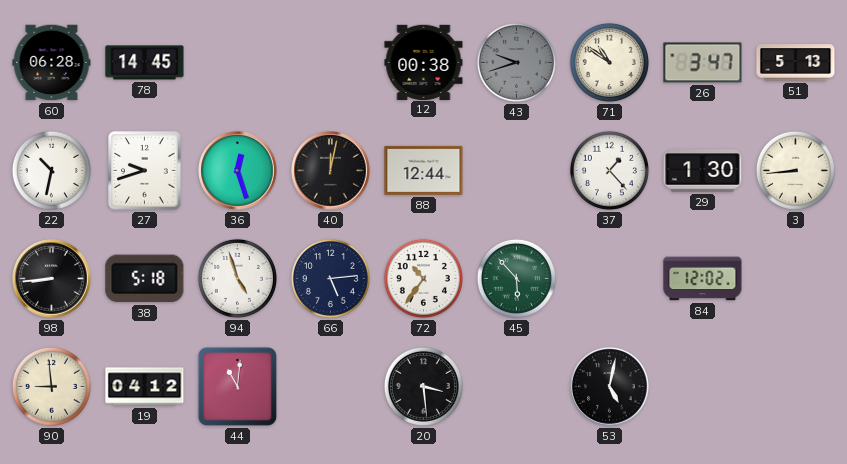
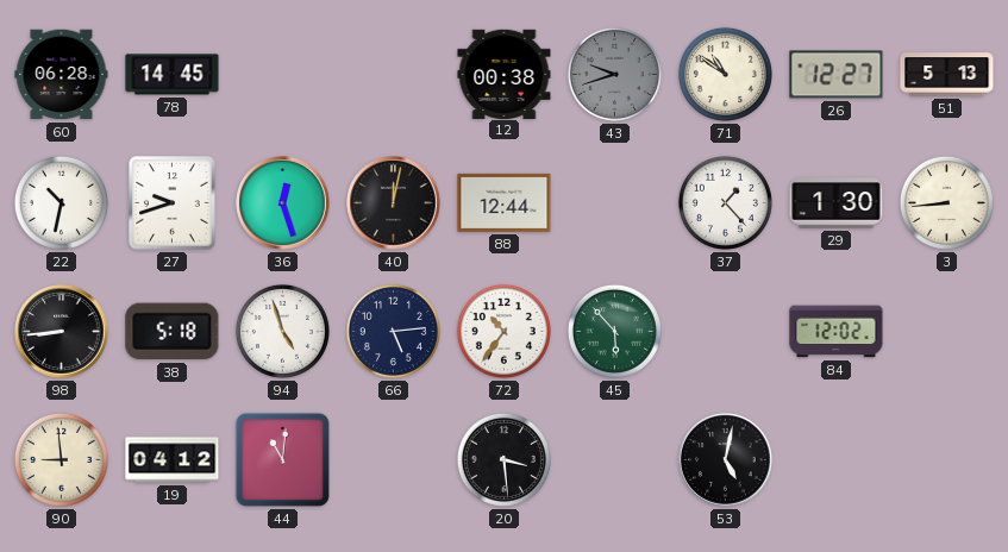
26: 3:47 -> 12:27 (837, 75)
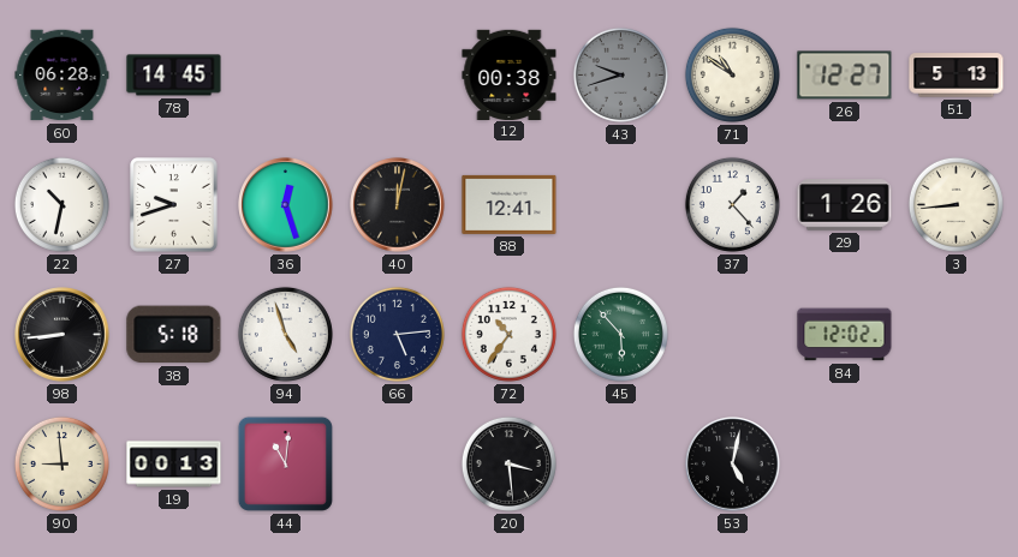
88: 12:44 -> 12:41 (510, 204)
29: 1:30 -> 1:26 (845, 205)
19: 04:12 -> 00:13 (174, 465)
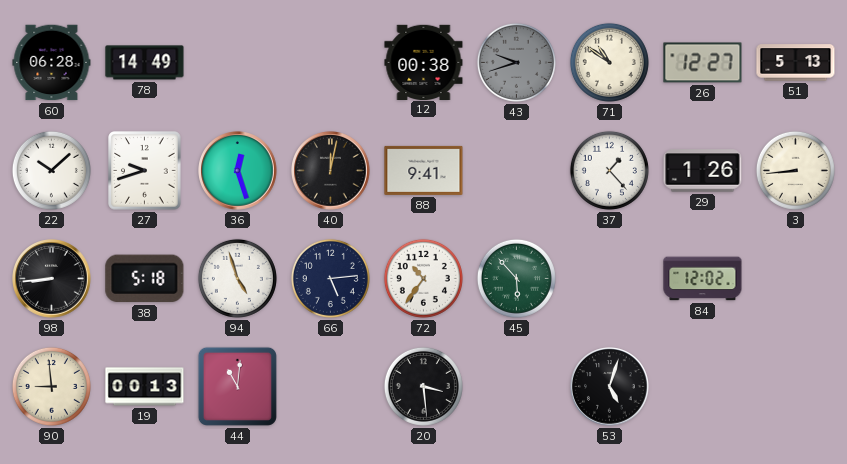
78: 14:45 -> 14:49 (145, 63)
22: 10:32 -> 10:08 (51, 170)
88: 12:41 -> 9:41 (424, 170)
53: 5:02 -> 5:03 (610, 387)
